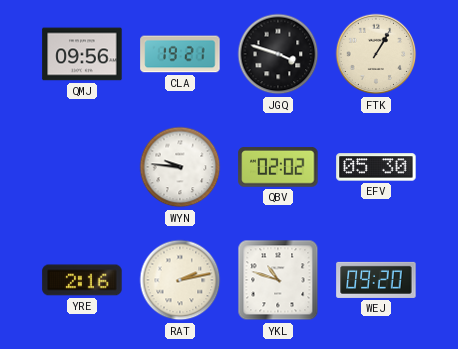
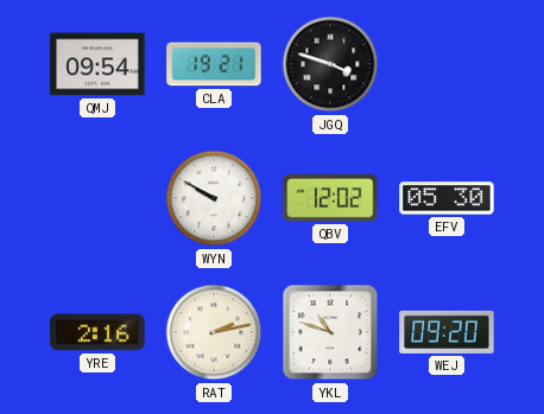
QMJ: 09:56 -> 09:54 (97, 64)
FTK: 1:05 -> none (376, 54)
WYN: 9:46 -> 9:50 (214, 198)
QBV: 02:02 -> 12:02 (330, 198)
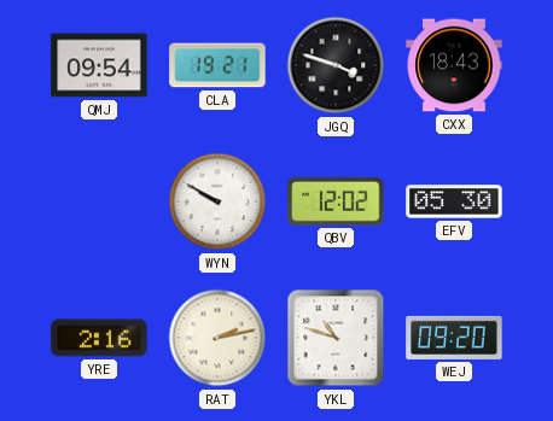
CXX: none -> 18:43 (454, 65)
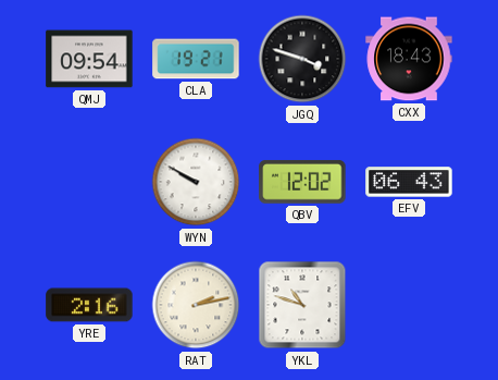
EFV: 05:30 -> 06:43 (409, 182)
WEJ: 09:20 -> none (454, 338)
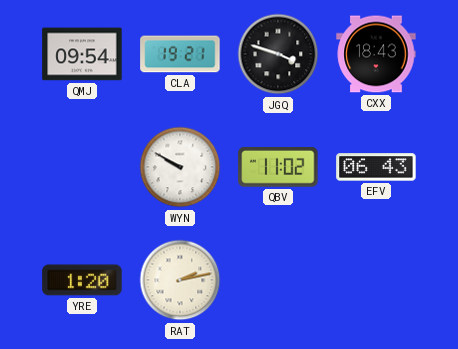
QBV: 12:02 -> 11:02 (278, 167)
YRE: 2:16 -> 1:20 (82, 280)
YKL: 10:48 -> none (302, 305)
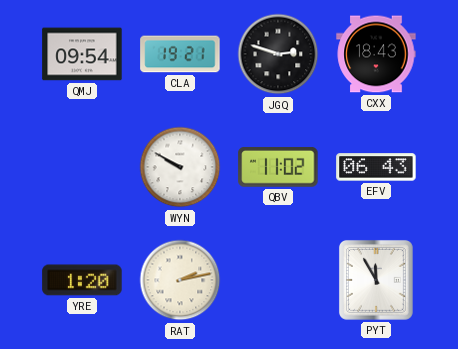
JGQ: 3:48 -> 2:48 (278, 54)
PYT: none -> 11:55 (376, 280)
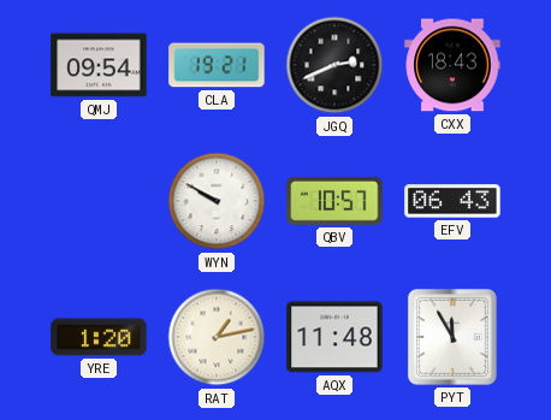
JGQ: 2:48 -> 2:41 (334, 65)
QBV: 11:02 -> 10:57 (334, 201)
RAT: 2:13 -> 1:13 (217, 337)
AQX: none -> 11:48 (334, 337)
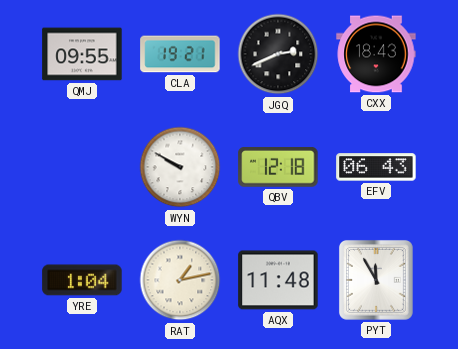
QMJ: 09:54 -> 09:55 (82, 54)
QBV: 10:57 -> 12:18 (278, 167)
YRE: 1:20 -> 1:04 (82, 280)
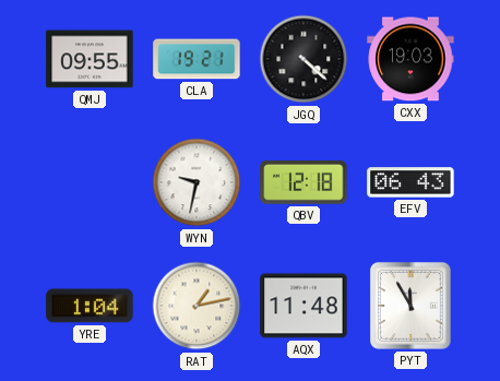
JGQ: 2:41 -> 4:22 (303, 59)
CXX: 18:43 -> 19:03 (410, 59)
WYN: 9:50 -> 9:32 (197, 182)
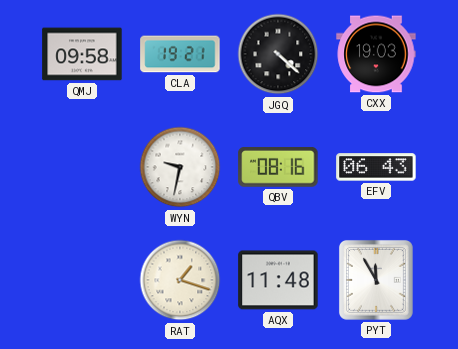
QMJ: 09:55 -> 09:58 (82, 54)
QBV: 12:18 -> 08:16 (278, 167)
YRE: 1:04 -> none (90, 306)
RAT: 1:13 -> 1:18 (180, 280)
